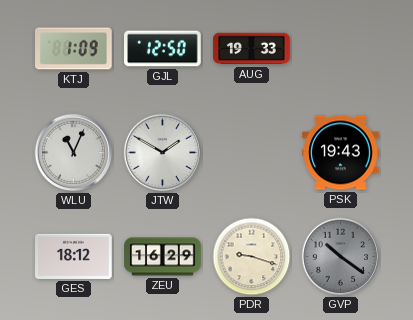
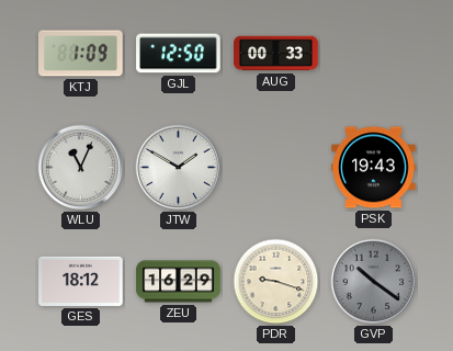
AUG: 19:33 -> 00:33 (276, 54)
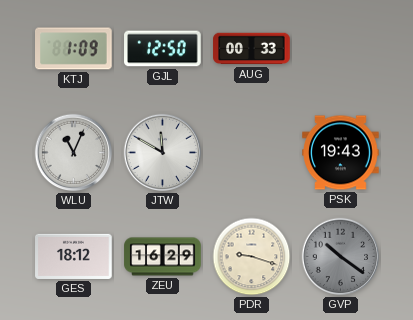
JTW: 1:50 -> 11:50 (163, 153)
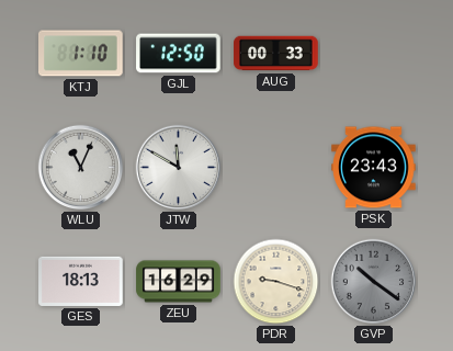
KTJ: 1:09 -> 1:10 (81, 54)
PSK: 19:43 -> 23:43 (374, 168)
GES: 18:12 -> 18:13 (81, 281)
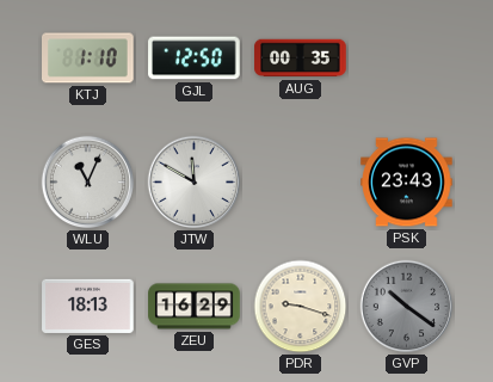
AUG: 00:33 -> 00:35 (301, 58)
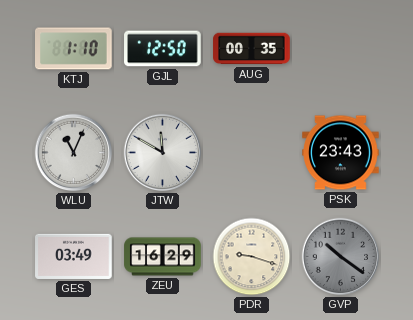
GES: 18:13 -> 03:49 (74, 256)
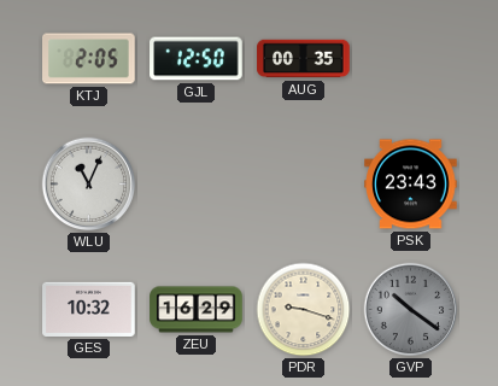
KTJ: 1:10 -> 2:05 (89, 59)
JTW: 11:50 -> none (163, 153)
GES: 03:49 -> 10:32 (89, 309)
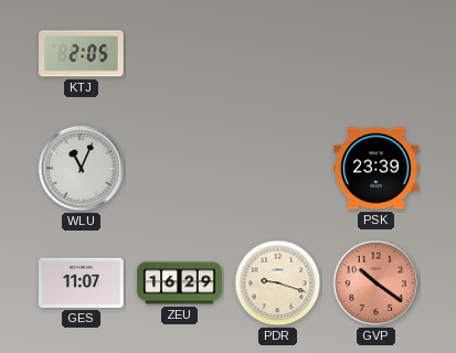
GJL: 12:50 -> none (197, 59)
AUG: 00:35 -> none (304, 59)
PSK: 23:43 -> 23:39 (377, 169)
GES: 10:32 -> 11:07 (82, 282)
GVP dial: grey -> salmon (377, 284)
